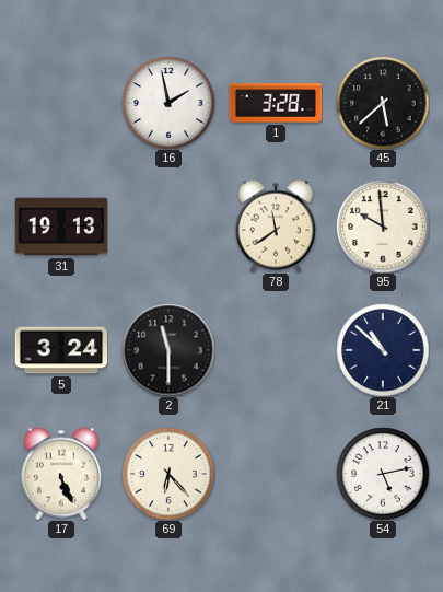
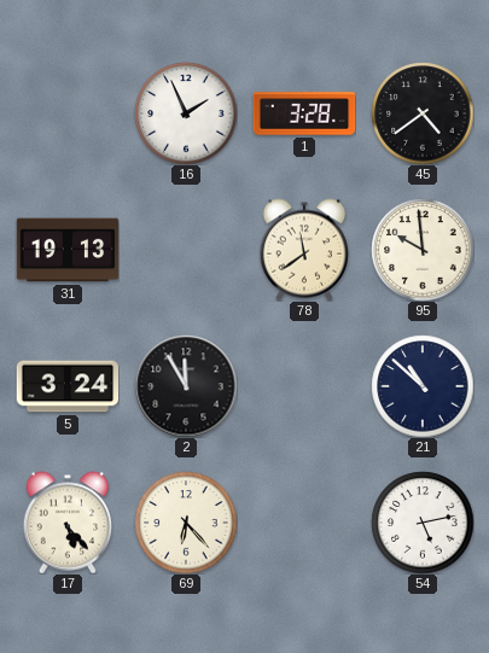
16: 1:58 -> 1:56 (186, 113)
45: 5:38 -> 4:39 (423, 113)
2: 11:30 -> 11:55 (186, 386)
17: 5:26 -> 5:23 (68, 523)
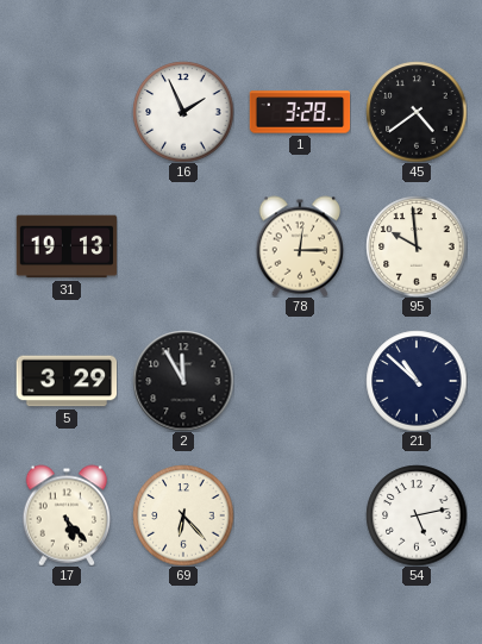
78: 11:39 -> 12:15 (300, 246)
5: 3:24 -> 3:29 (67, 381)
